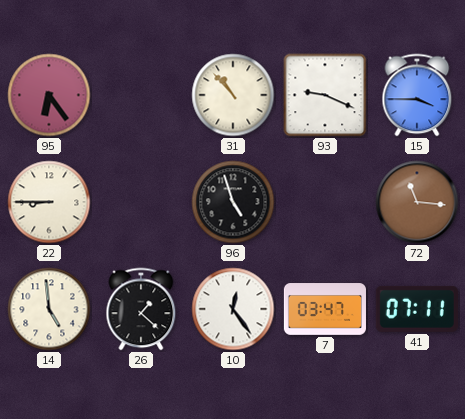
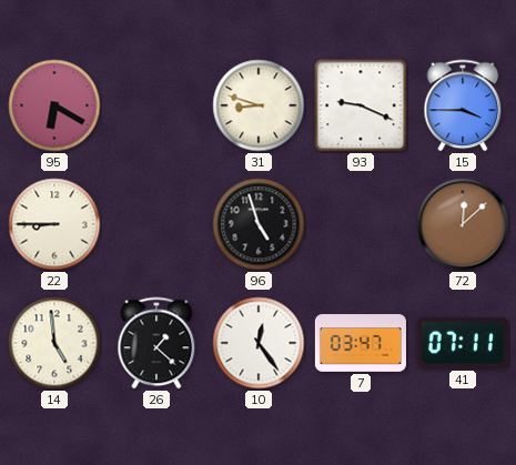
95: 6:24 -> 6:20 (54, 105)
31: 10:53 -> 8:48 (259, 105)
72: 11:16 -> 12:08 (463, 224)
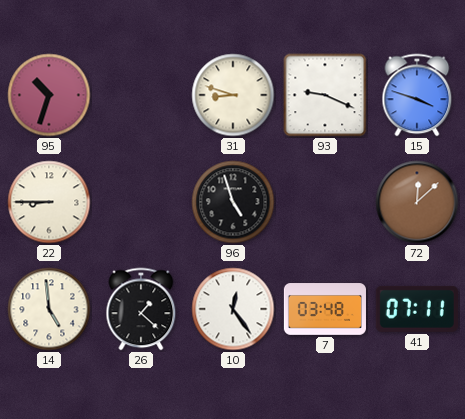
95: 6:20 -> 10:33 (49, 95)
15: 3:45 -> 3:48 (417, 95)
7: 03:47 -> 03:48 (325, 309)
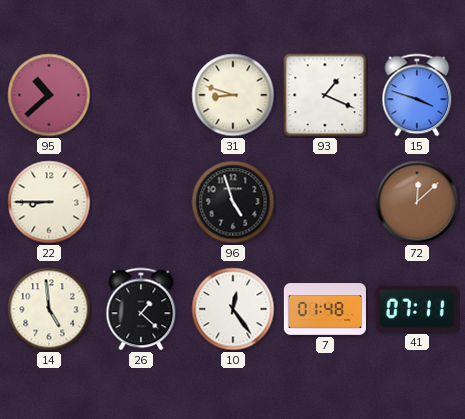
95: 10:33 -> 10:38 (49, 95)
93: 9:19 -> 1:19 (325, 95)
7: 03:48 -> 01:48 (325, 309)
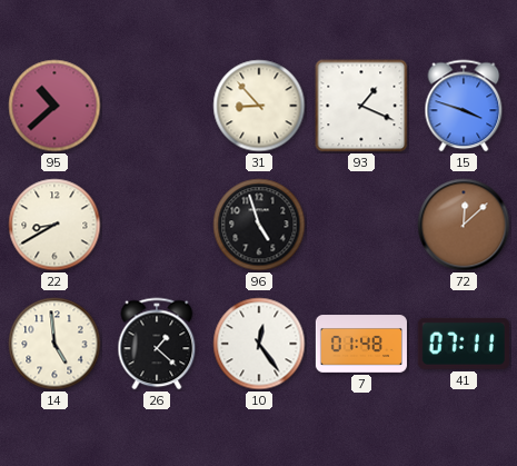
31: 8:48 -> 8:53 (259, 106)
22: 8:45 -> 8:40 (54, 225)
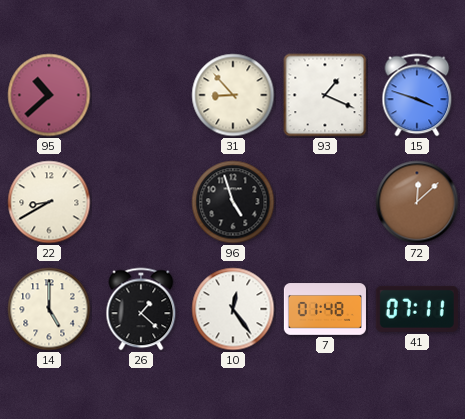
14: 4:59 -> 5:00 (49, 309)
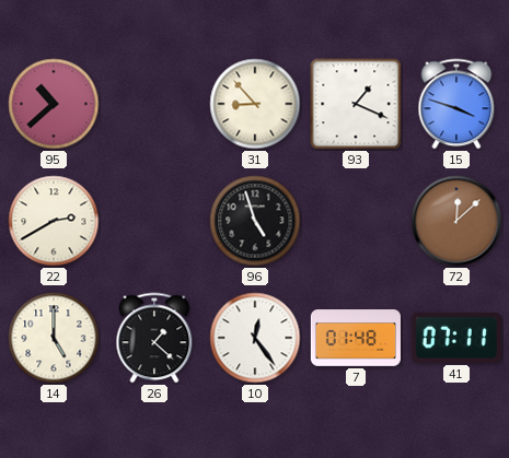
22: 8:40 -> 2:40 (54, 221)
